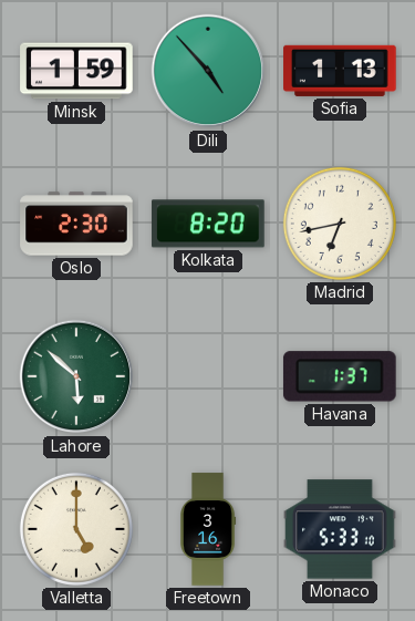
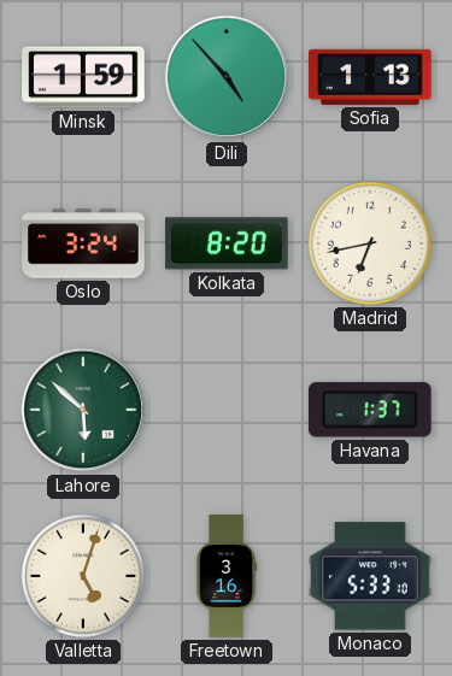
Oslo: 2:30 -> 3:24 (83, 243)
Valletta: 5:00 -> 5:03 (83, 576)
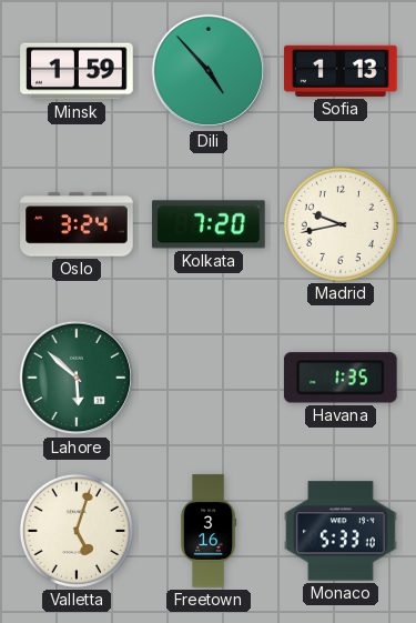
Kolkata: 8:20 -> 7:20 (209, 224)
Madrid: 6:43 -> 9:43 (341, 224)
Havana: 1:37 -> 1:35 (341, 378)
